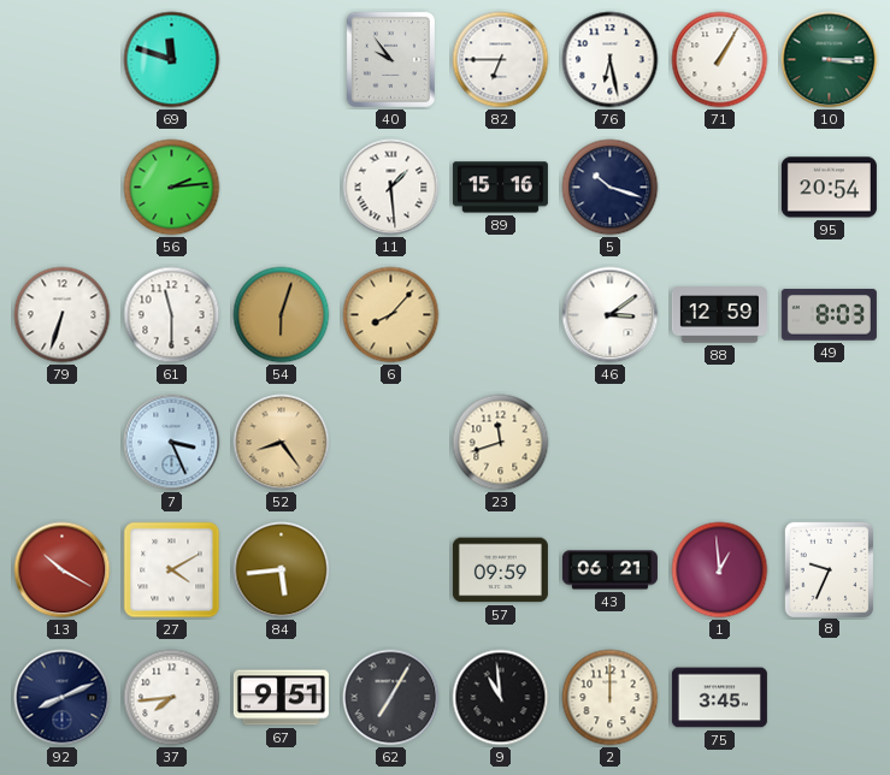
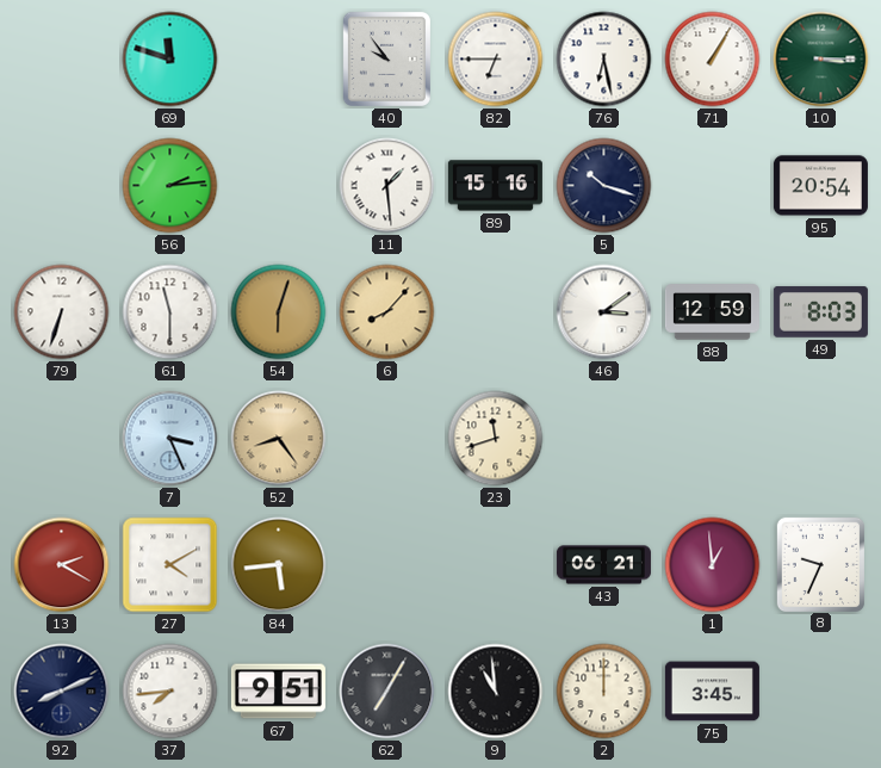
13: 10:20 -> 2:20 (62, 565)
57: 09:59 -> none (500, 570)
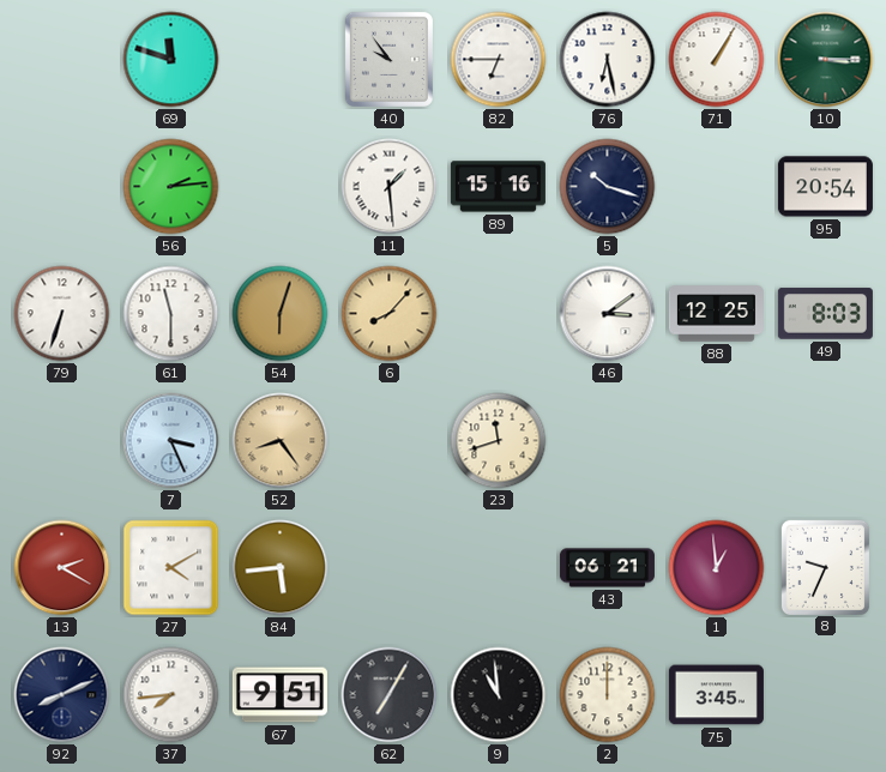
88: 12:59 -> 12:25 (716, 314)
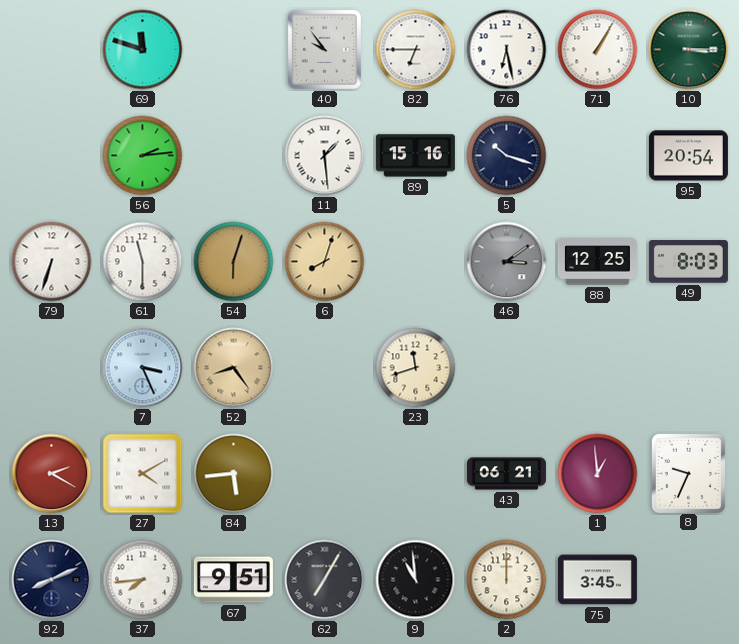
6: 8:07 -> 8:03 (325, 262)
46 dial: white -> grey (507, 262)
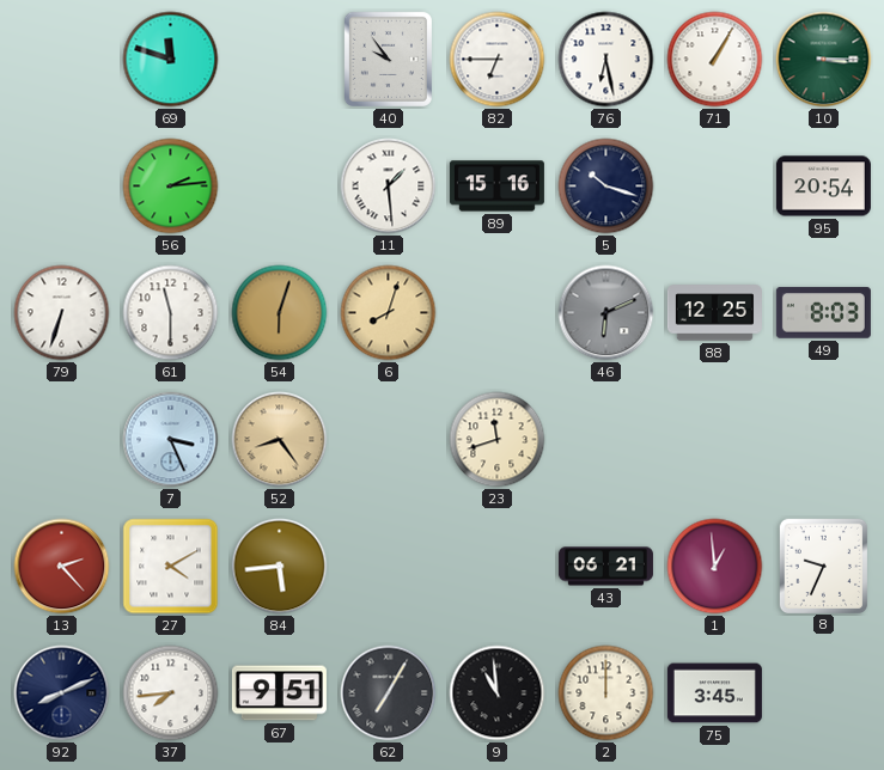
46: 3:09 -> 6:11 (606, 313)
13: 2:20 -> 2:23 (62, 567)
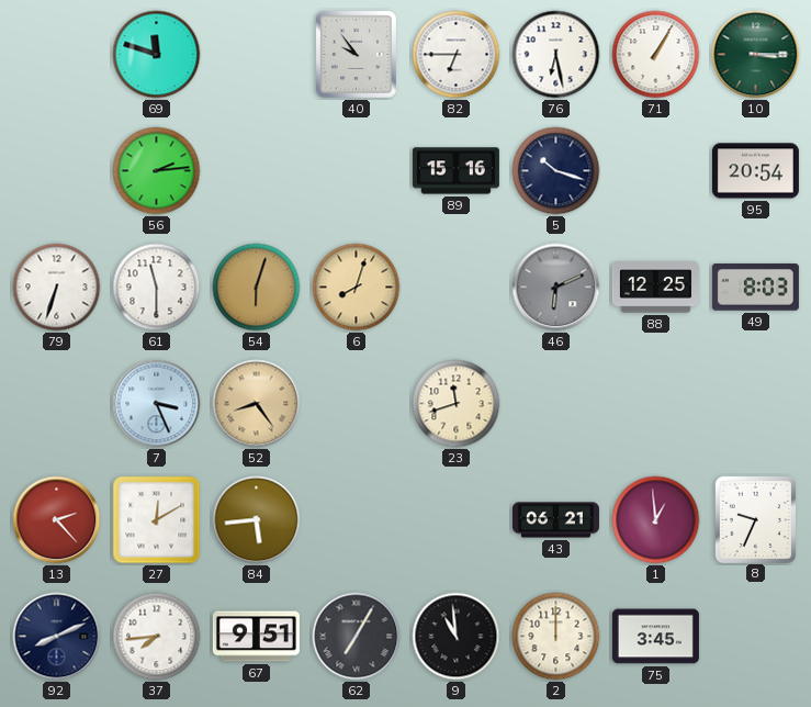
11: 1:29 -> none (389, 187)
27: 4:10 -> 12:10 (157, 520)
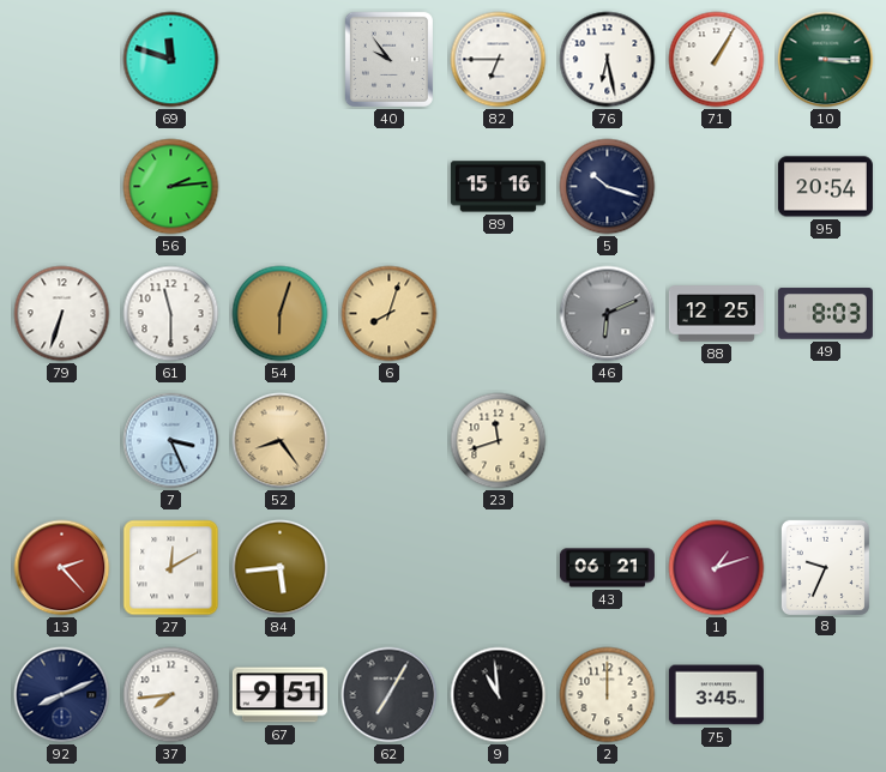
1: 12:59 -> 1:12 (717, 568)
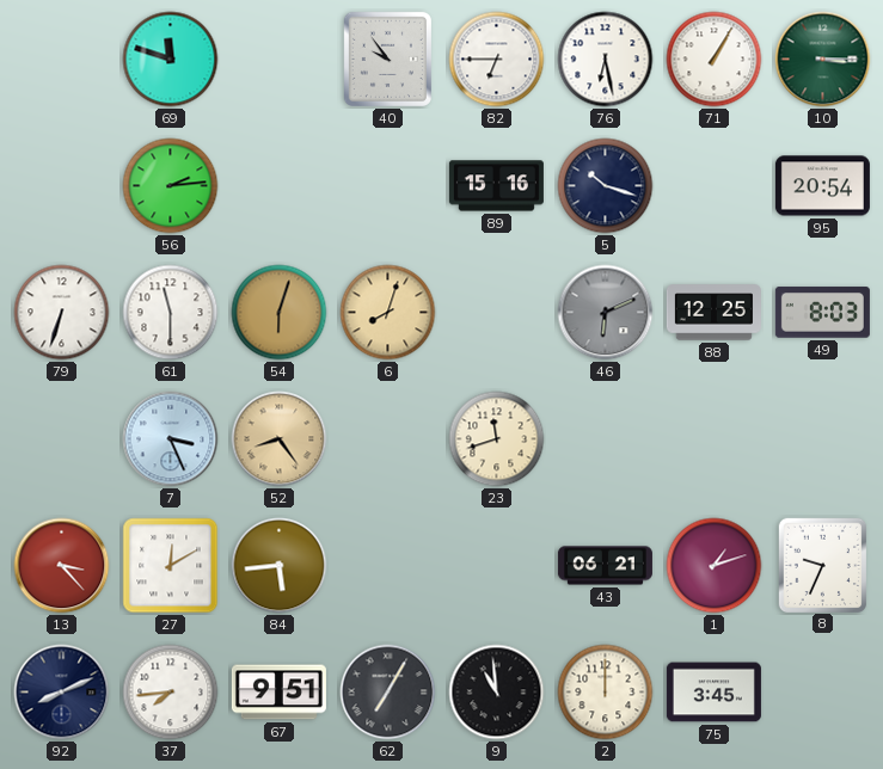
13: 2:23 -> 3:23 (62, 566)
